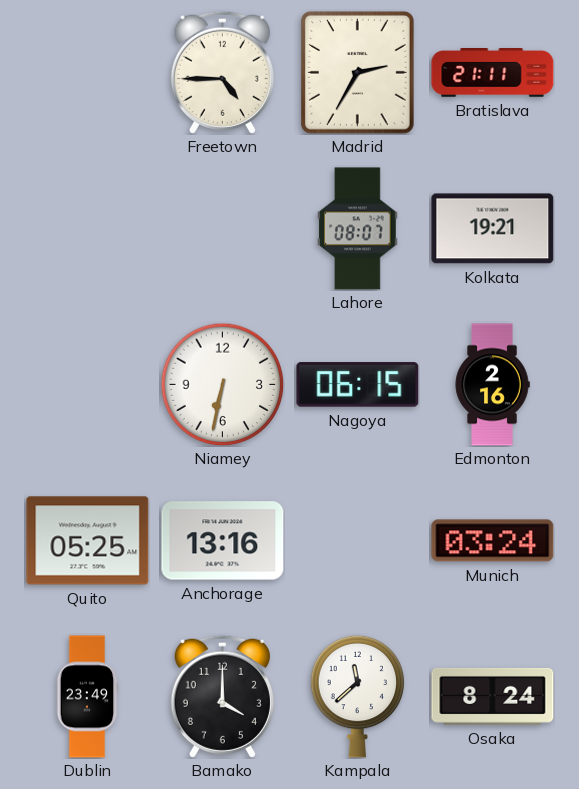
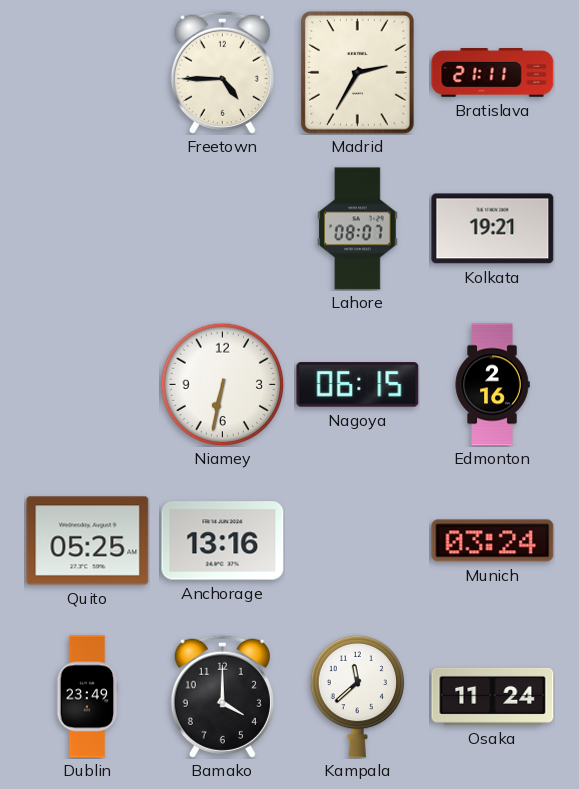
Osaka: 8:24 -> 11:24 (493, 696)
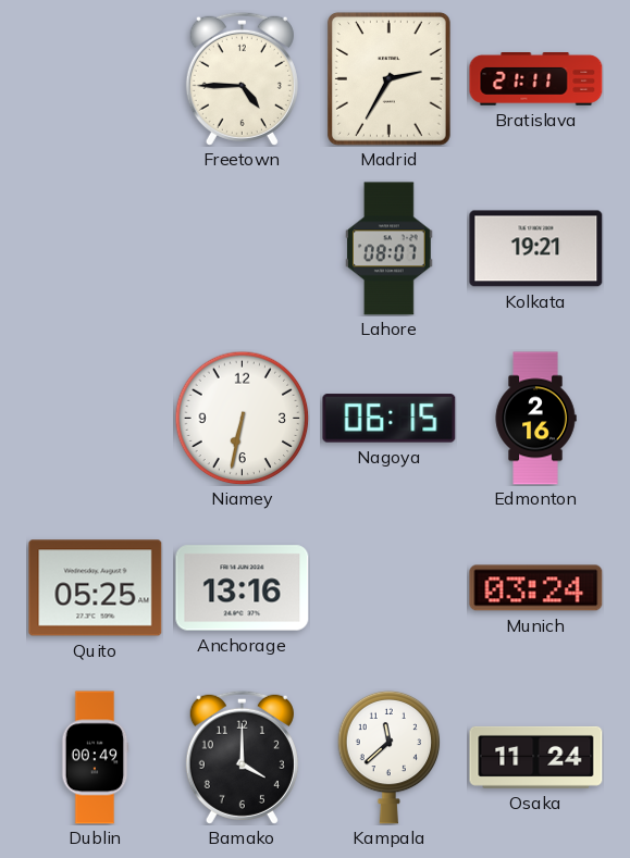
Dublin: 23:49 -> 00:49 (95, 758)
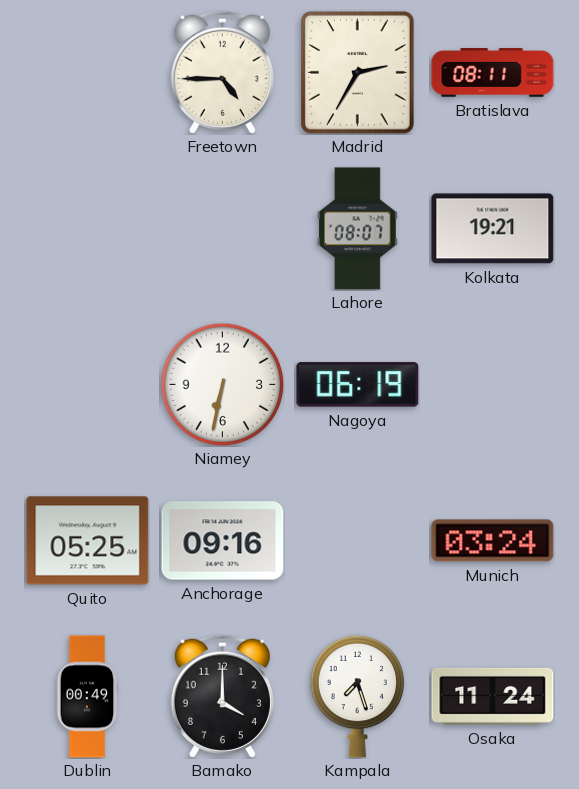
Bratislava: 21:11 -> 08:11 (493, 73)
Nagoya: 06:15 -> 06:19 (358, 385)
Edmonton: 2:16 -> none (535, 419)
Anchorage: 13:16 -> 09:16 (223, 541)
Kampala: 11:38 -> 7:27 (358, 696)
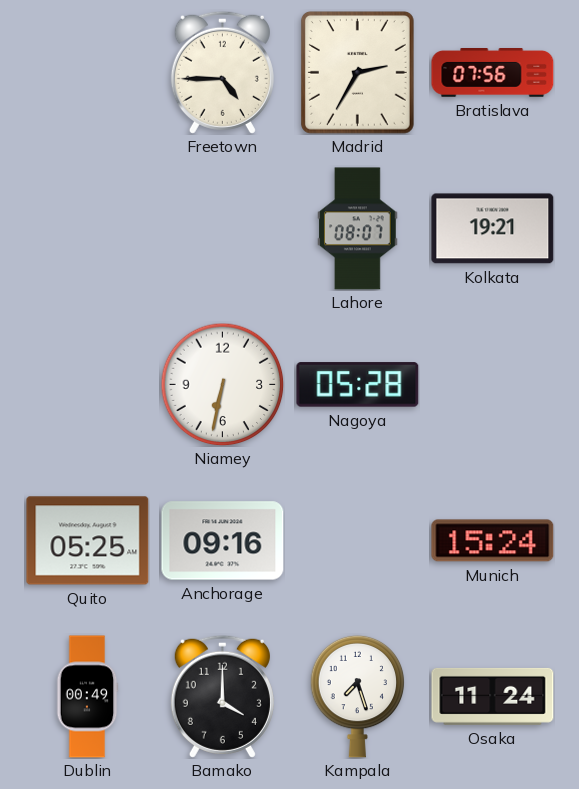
Bratislava: 08:11 -> 07:56 (493, 73)
Nagoya: 06:19 -> 05:28 (358, 385)
Munich: 03:24 -> 15:24 (493, 541)
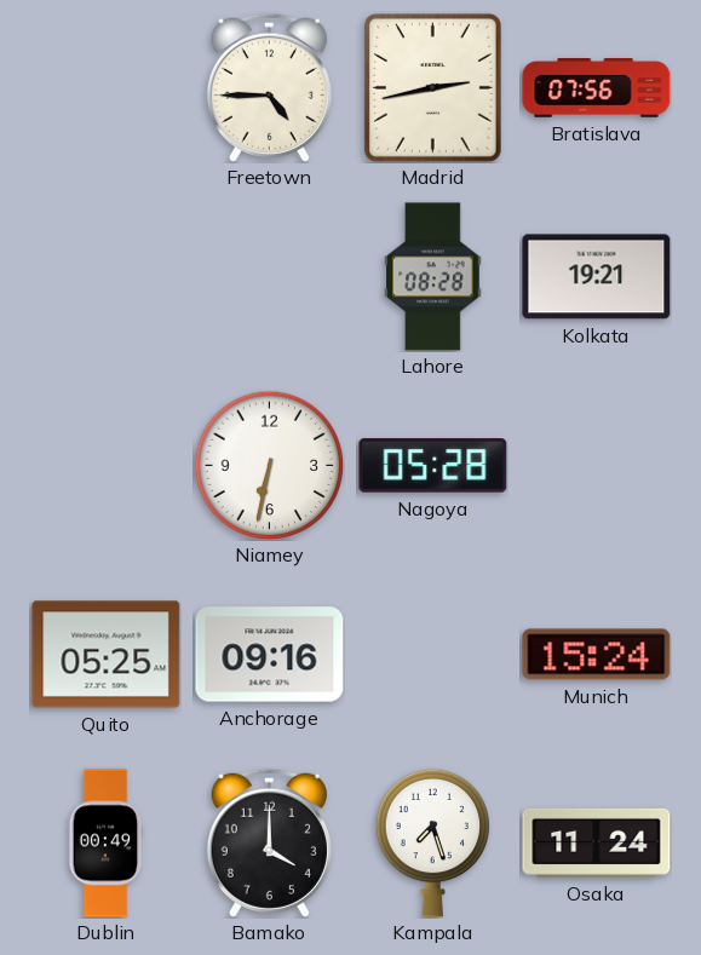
Madrid: 2:35 -> 2:43 (432, 87)
Lahore: 08:07 -> 08:28 (433, 277)
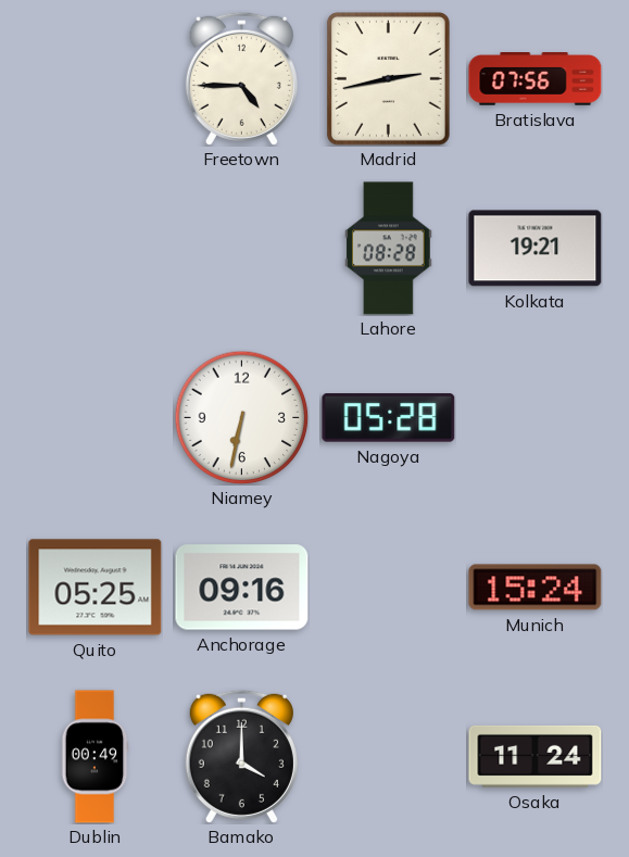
Kampala: 7:27 -> none (433, 842)
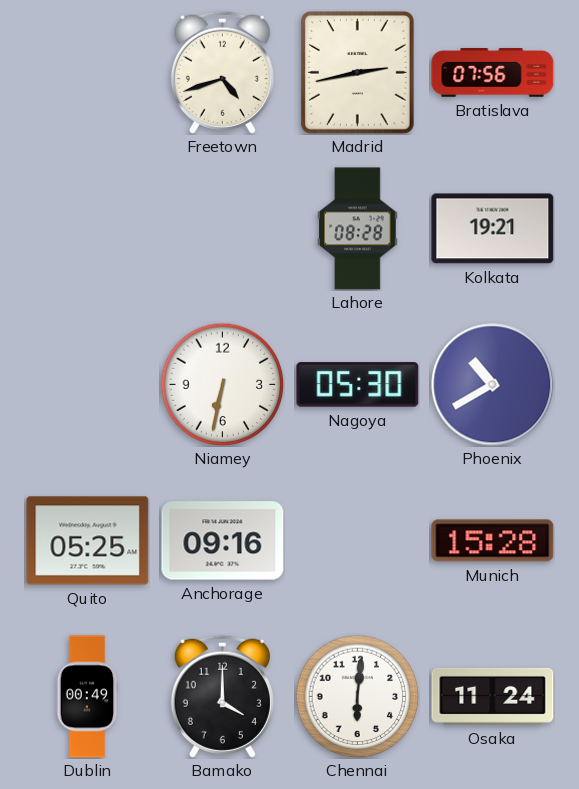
Freetown: 4:45 -> 4:42 (222, 72)
Nagoya: 05:28 -> 05:30 (358, 385)
Phoenix: none -> 10:40 (493, 385)
Munich: 15:24 -> 15:28 (493, 541)
Chennai: none -> 6:01 (357, 696)
